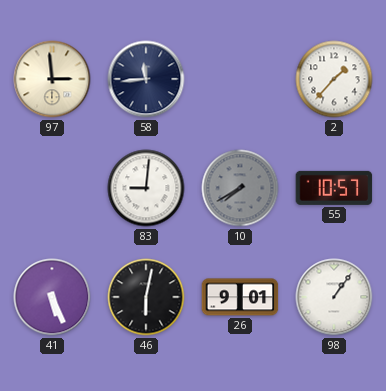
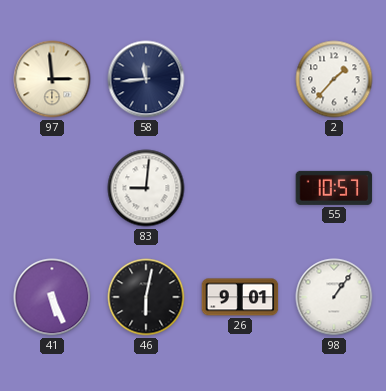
10: 7:40 -> none (240, 188)
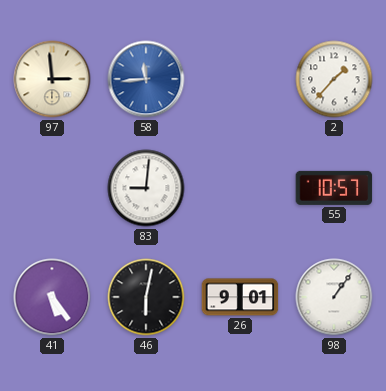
58 dial: navy -> blue (146, 79)
41: 5:26 -> 5:24 (52, 297)
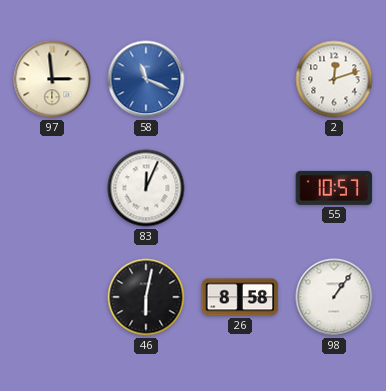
58: 11:44 -> 11:19 (146, 79)
2: 1:37 -> 12:12 (334, 79)
83: 9:01 -> 12:04 (146, 188)
41: 5:24 -> none (52, 297)
26: 9:01 -> 8:58 (240, 297)
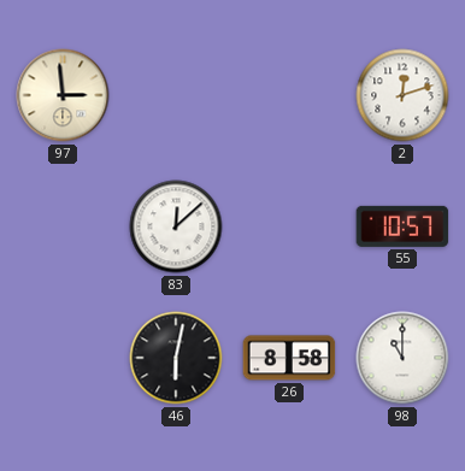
58: 11:19 -> none (146, 79)
83: 12:04 -> 12:08 (176, 226)
98: 1:06 -> 11:00 (402, 358)
